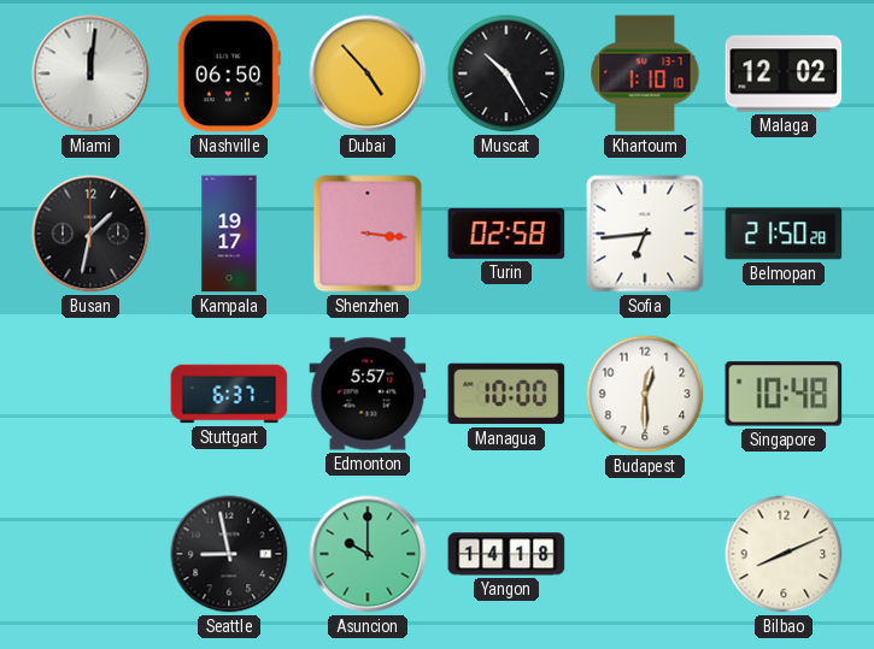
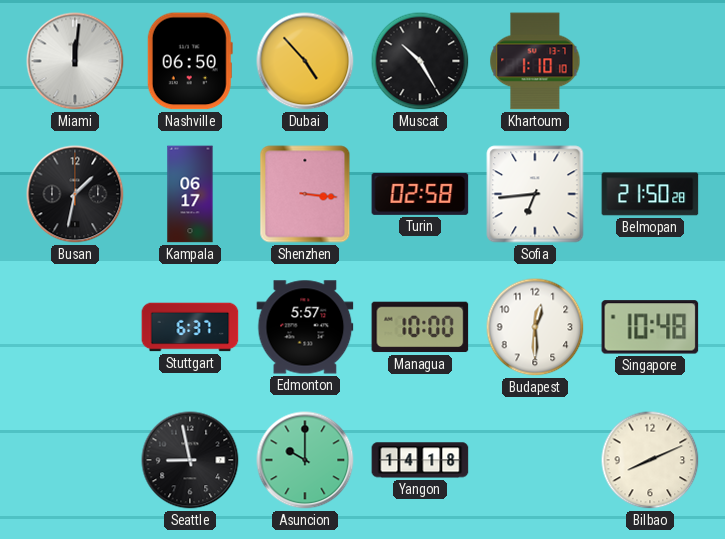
Malaga: 12:02 -> none (784, 73)
Kampala: 19:17 -> 06:17 (190, 194)
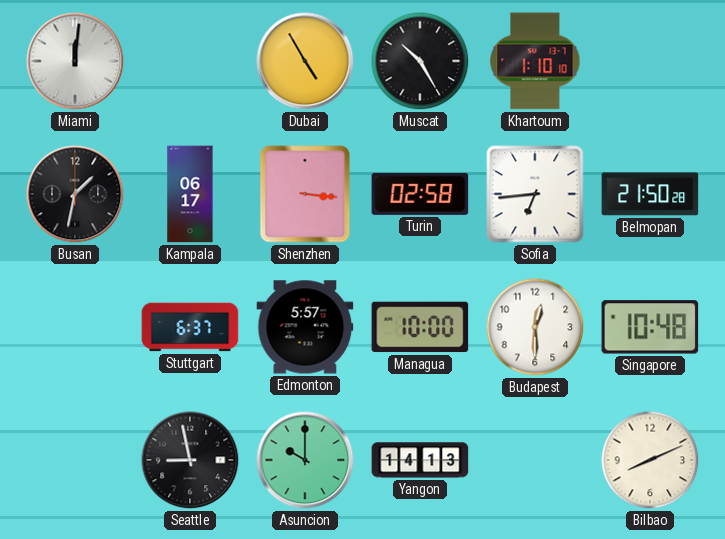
Nashville: 06:50 -> none (190, 61)
Dubai: 4:53 -> 4:55 (305, 61)
Yangon: 14:18 -> 14:13 (420, 460)
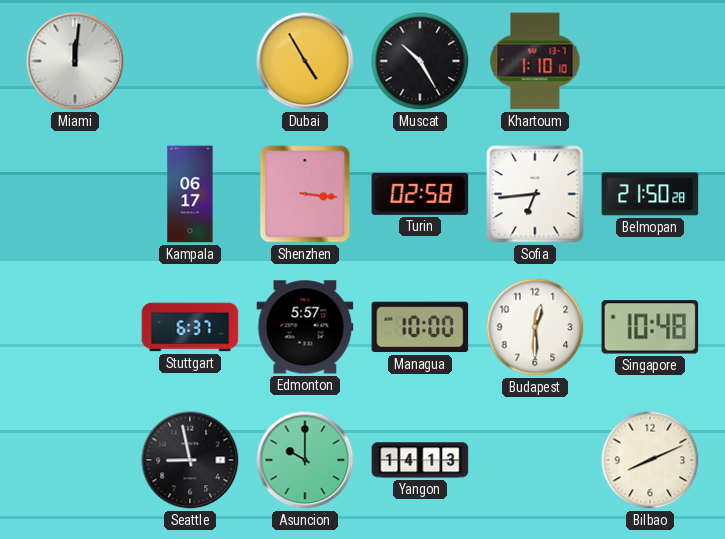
Busan: 1:32 -> none (75, 194)
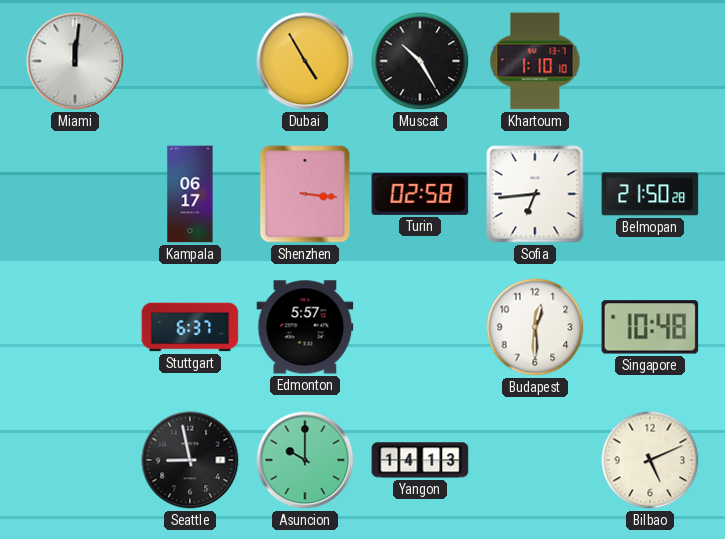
Managua: 10:00 -> none (420, 327)
Bilbao: 8:11 -> 5:11 (650, 460)
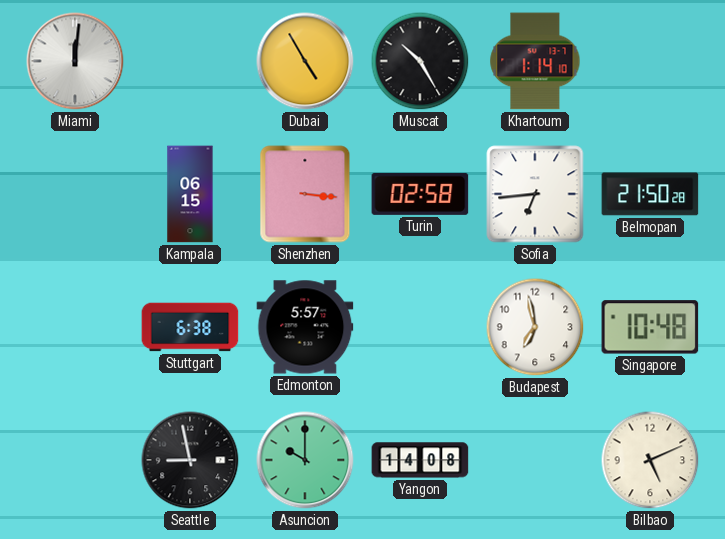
Khartoum: 1:10 -> 1:14 (535, 61)
Kampala: 06:17 -> 06:15 (190, 194)
Stuttgart: 6:37 -> 6:38 (190, 327)
Budapest: 12:30 -> 6:58 (535, 327)
Yangon: 14:13 -> 14:08 (420, 460)
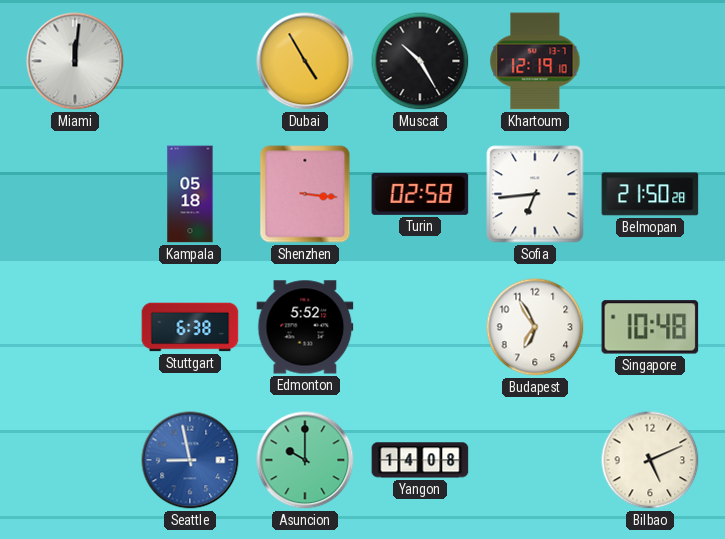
Khartoum: 1:14 -> 12:19 (535, 61)
Kampala: 06:15 -> 05:18 (190, 194)
Edmonton: 5:57 -> 5:52 (305, 327)
Budapest: 6:58 -> 6:55 (535, 327)
Seattle dial: black -> blue (190, 460)
